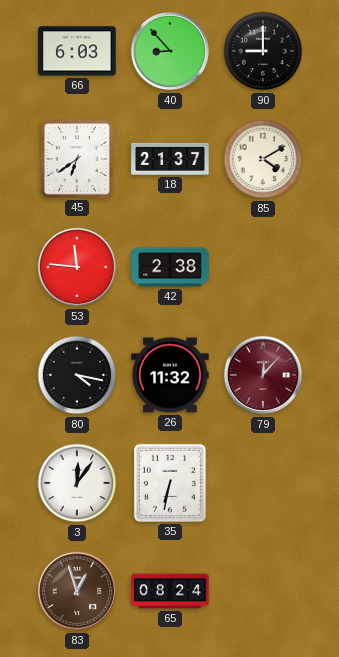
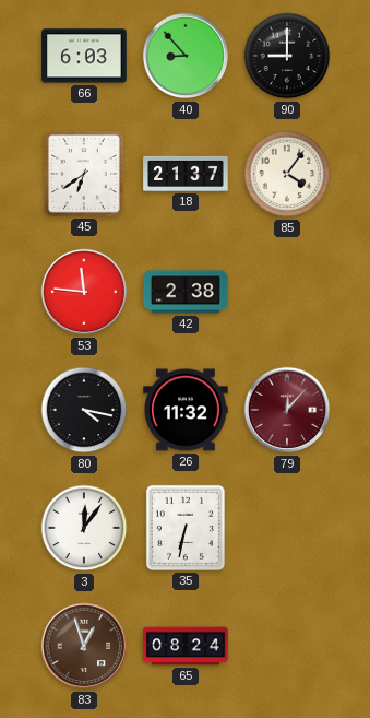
85: 4:10 -> 4:06 (287, 174)
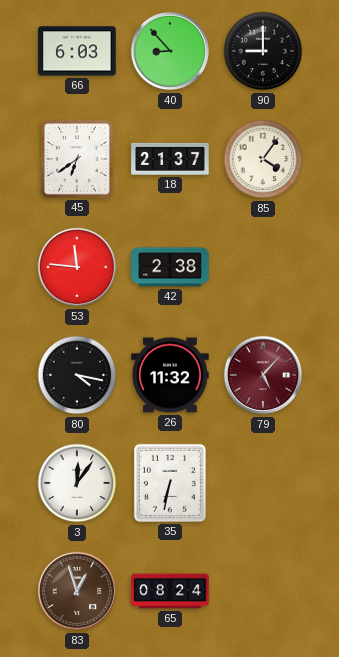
79: 12:07 -> 5:07 (263, 375)
